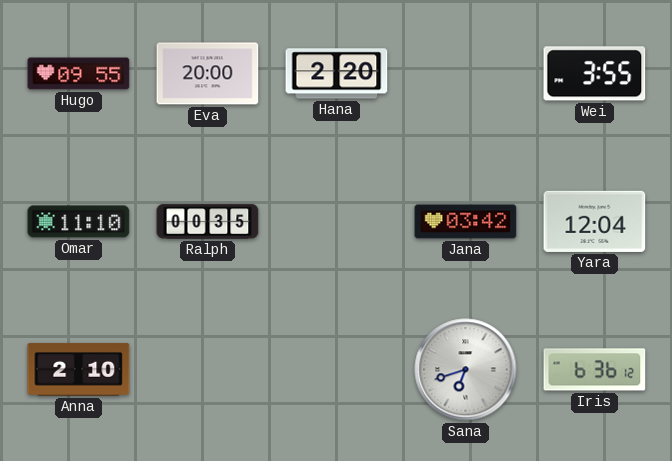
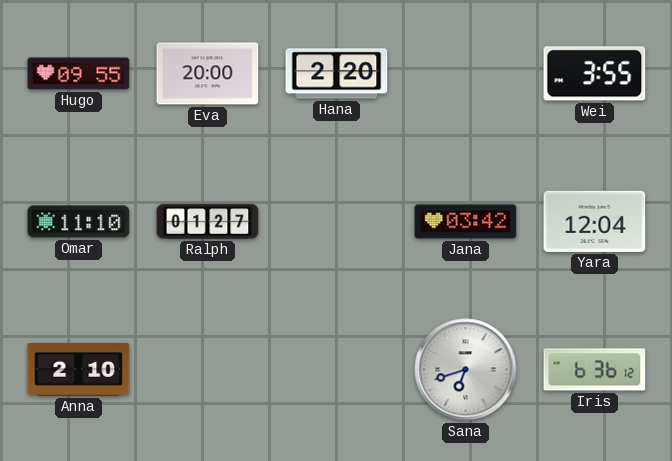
Ralph: 00:35 -> 01:27 (208, 222)
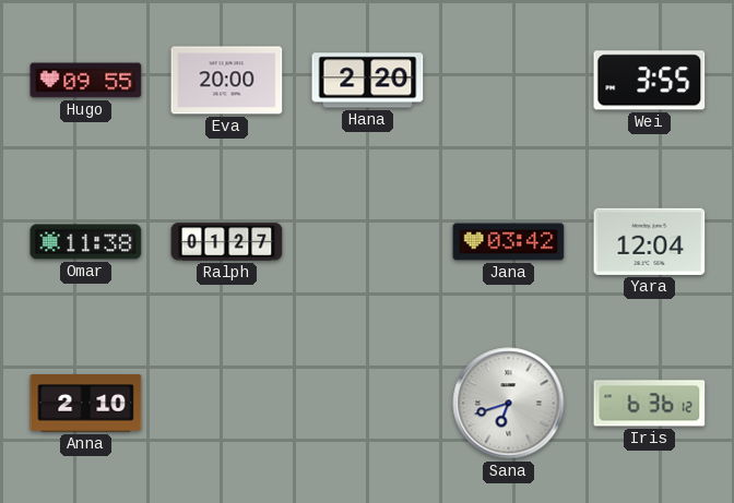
Omar: 11:10 -> 11:38 (86, 242)
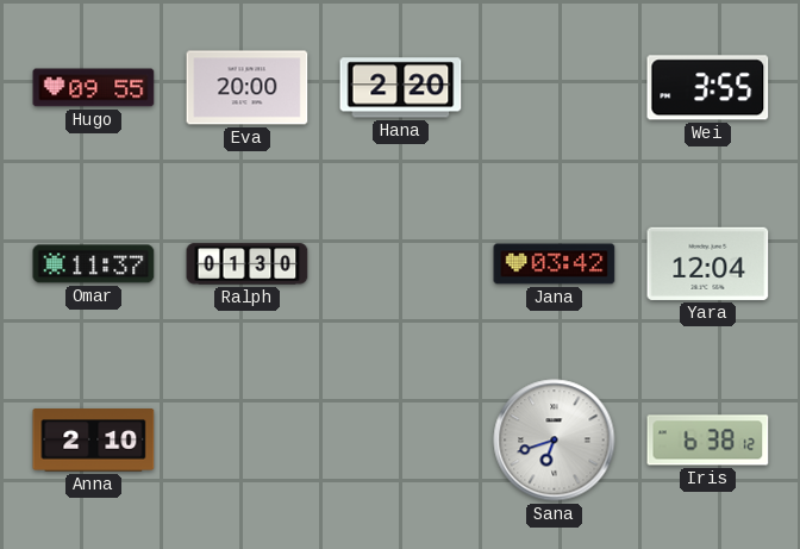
Omar: 11:38 -> 11:37 (94, 264)
Ralph: 01:27 -> 01:30 (248, 264)
Iris: 6:36 -> 6:38 (708, 441)
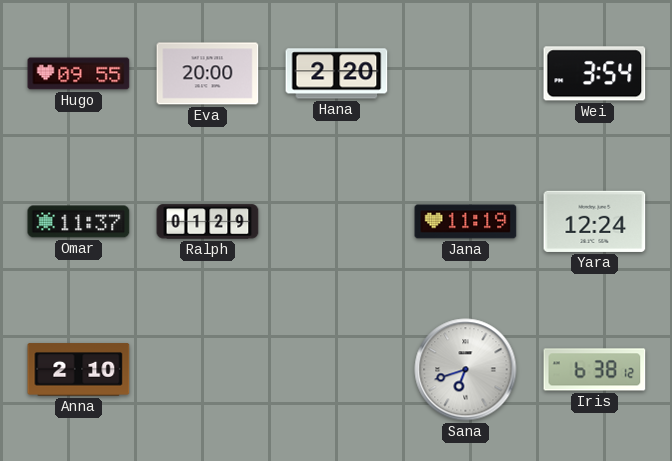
Wei: 3:55 -> 3:54 (595, 74)
Ralph: 01:30 -> 01:29 (208, 222)
Jana: 03:42 -> 11:19 (466, 222)
Yara: 12:04 -> 12:24 (595, 221)
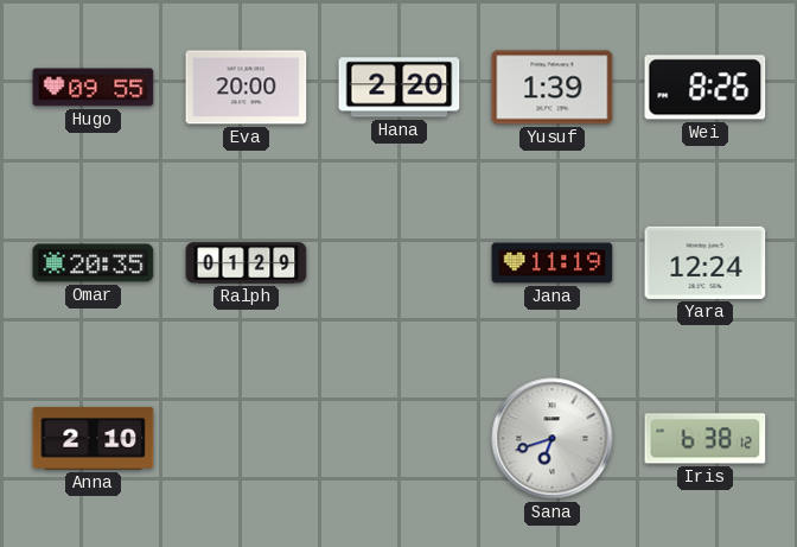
Yusuf: none -> 1:39 (553, 88)
Wei: 3:54 -> 8:26 (706, 88)
Omar: 11:37 -> 20:35 (94, 263)
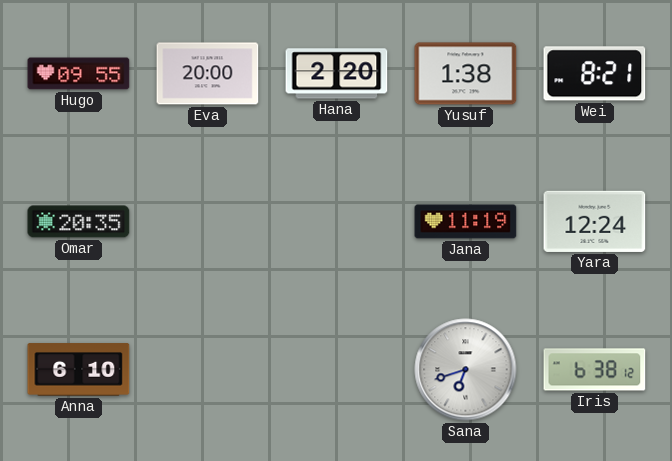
Yusuf: 1:39 -> 1:38 (466, 74)
Wei: 8:26 -> 8:21 (595, 74)
Ralph: 01:29 -> none (247, 263)
Anna: 2:10 -> 6:10 (79, 370)
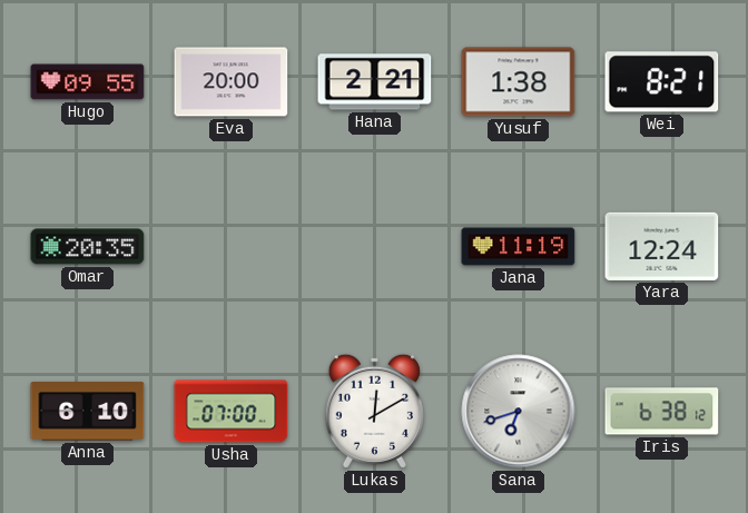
Hana: 2:20 -> 2:21 (375, 82)
Usha: none -> 07:00 (232, 412)
Lukas: none -> 12:10 (374, 411)
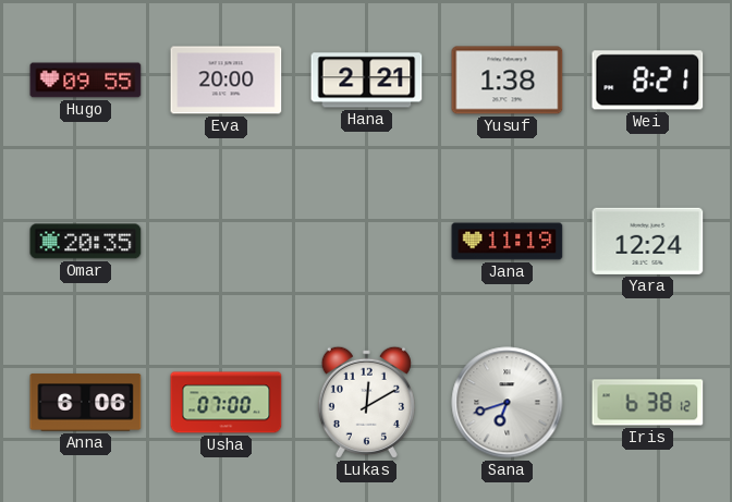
Anna: 6:10 -> 6:06 (86, 403)
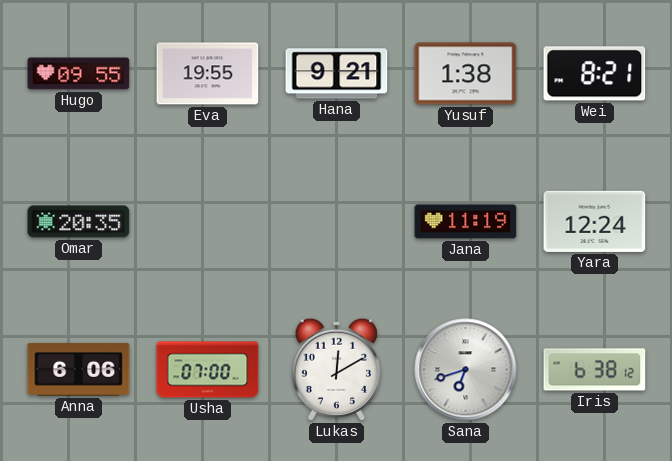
Eva: 20:00 -> 19:55 (208, 74)
Hana: 2:21 -> 9:21 (337, 74)
